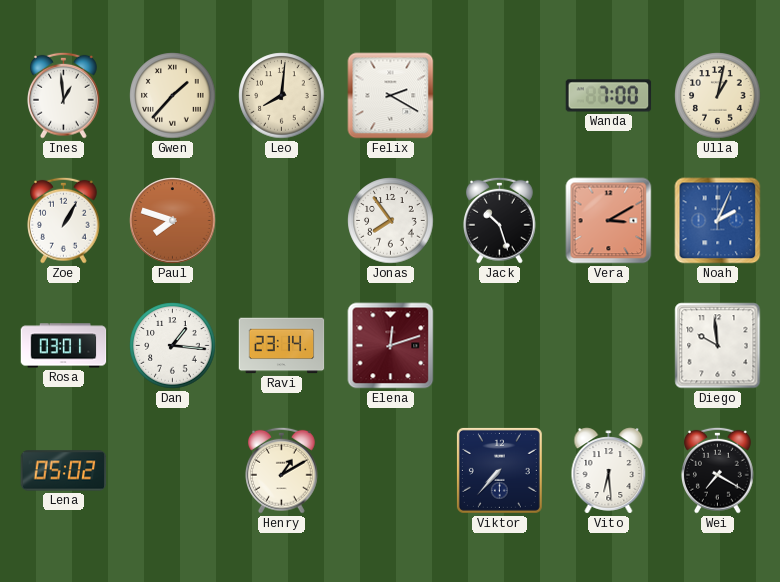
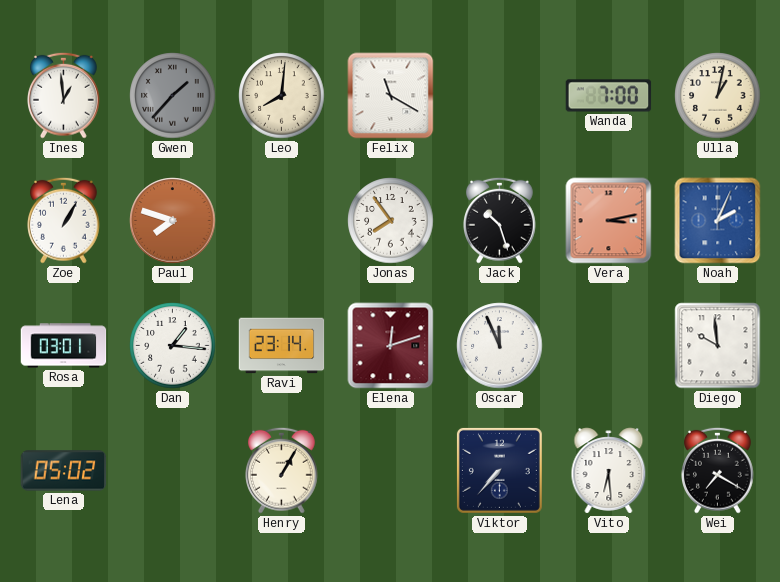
Gwen dial: cream -> grey (173, 96)
Felix: 2:20 -> 11:20 (391, 96)
Vera: 3:10 -> 3:13 (609, 221)
Oscar: none -> 11:56 (500, 346)
Henry: 1:10 -> 1:05 (282, 470)
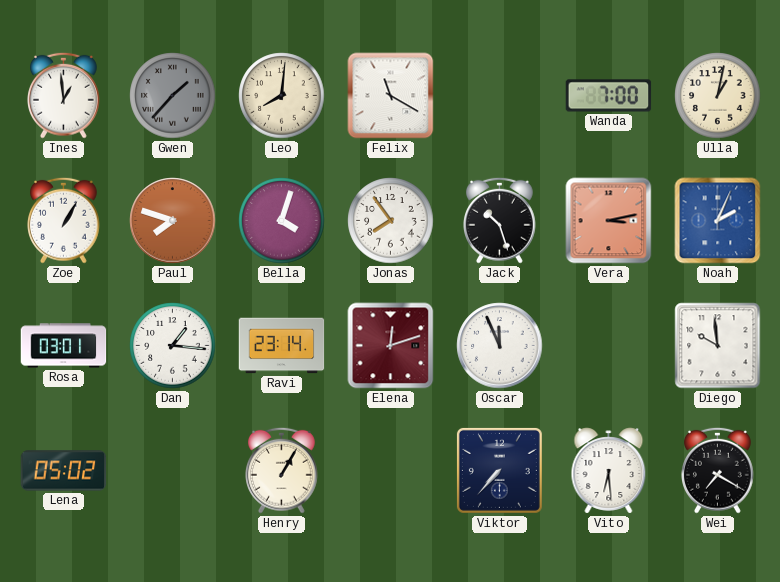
Bella: none -> 4:03 (282, 221)
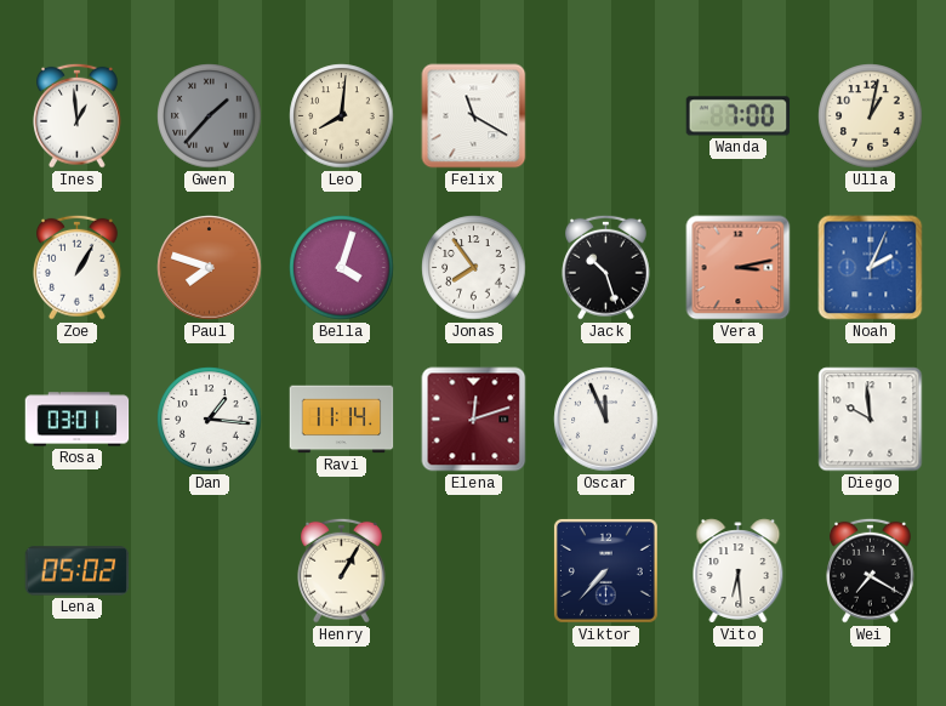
Ravi: 23:14 -> 11:14 (342, 420)
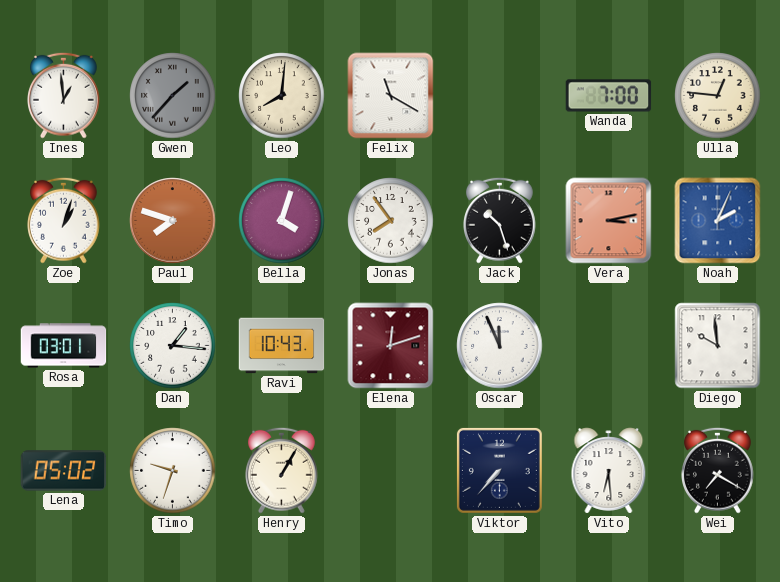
Ulla: 1:02 -> 12:46 (718, 96)
Zoe: 1:05 -> 1:03 (64, 220)
Ravi: 11:14 -> 10:43 (282, 346)
Timo: none -> 9:33 (173, 471)
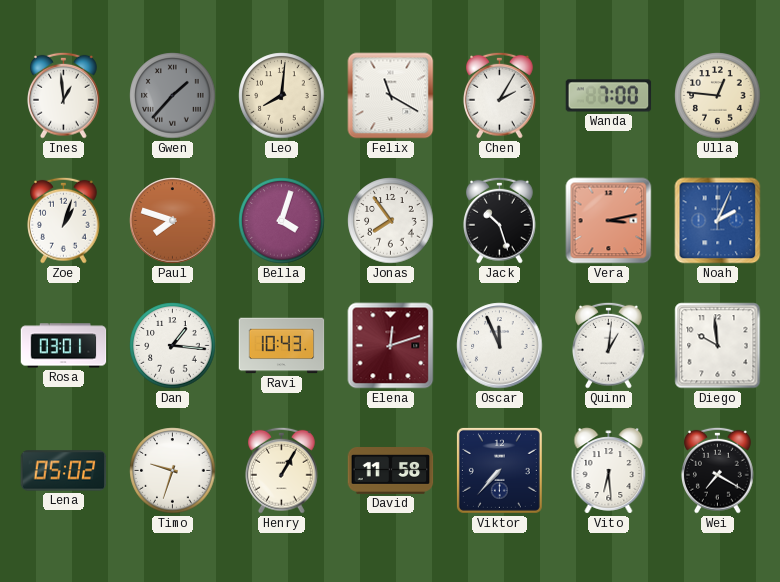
Chen: none -> 2:05 (500, 95)
Quinn: none -> 1:01 (609, 345)
David: none -> 11:58 (391, 471)
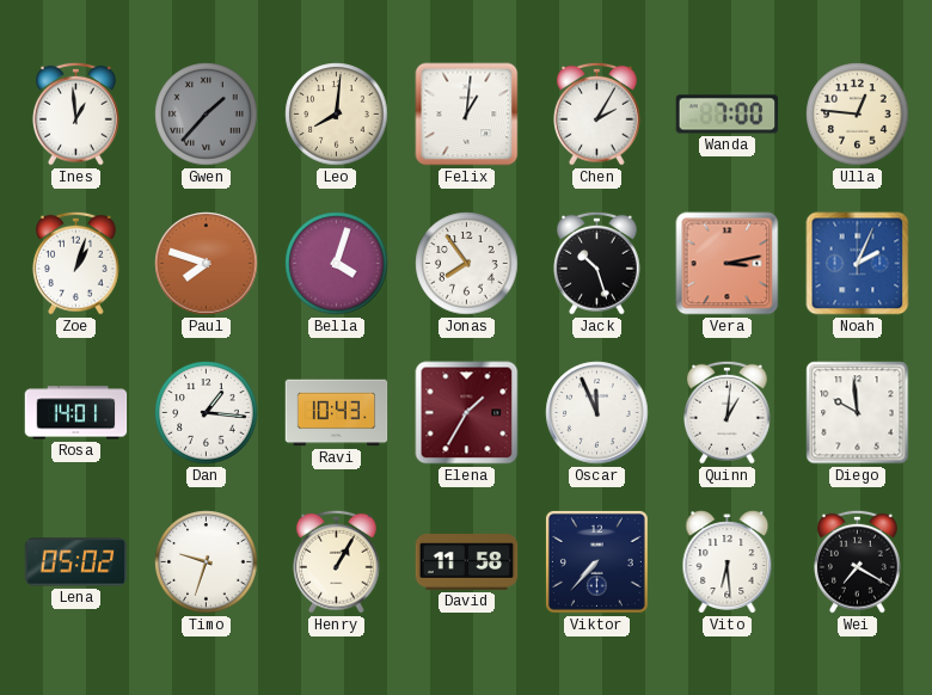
Felix: 11:20 -> 1:01 (467, 115)
Rosa: 03:01 -> 14:01 (76, 413)
Elena: 12:12 -> 1:35 (467, 413)
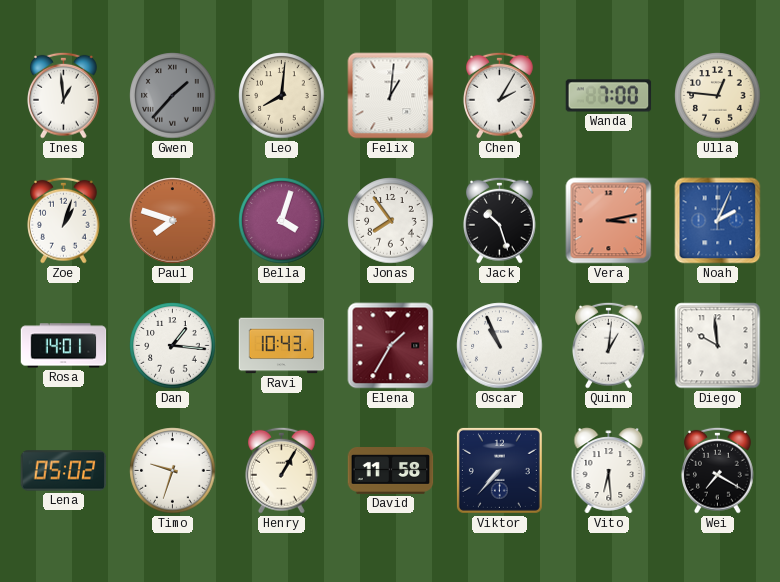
Oscar: 11:56 -> 10:56 (500, 346)
